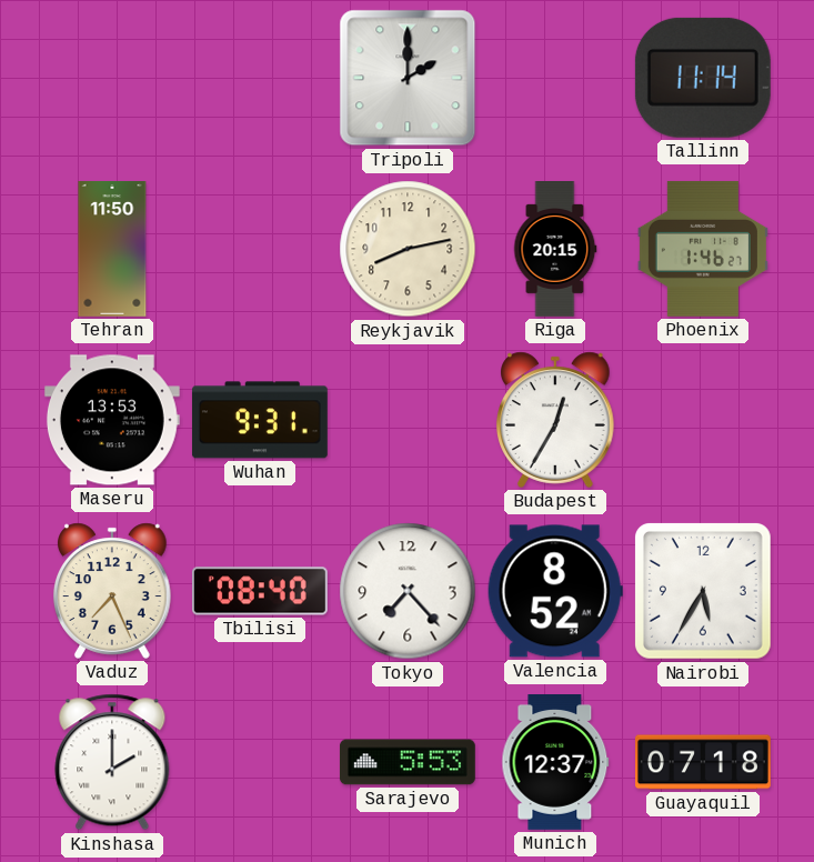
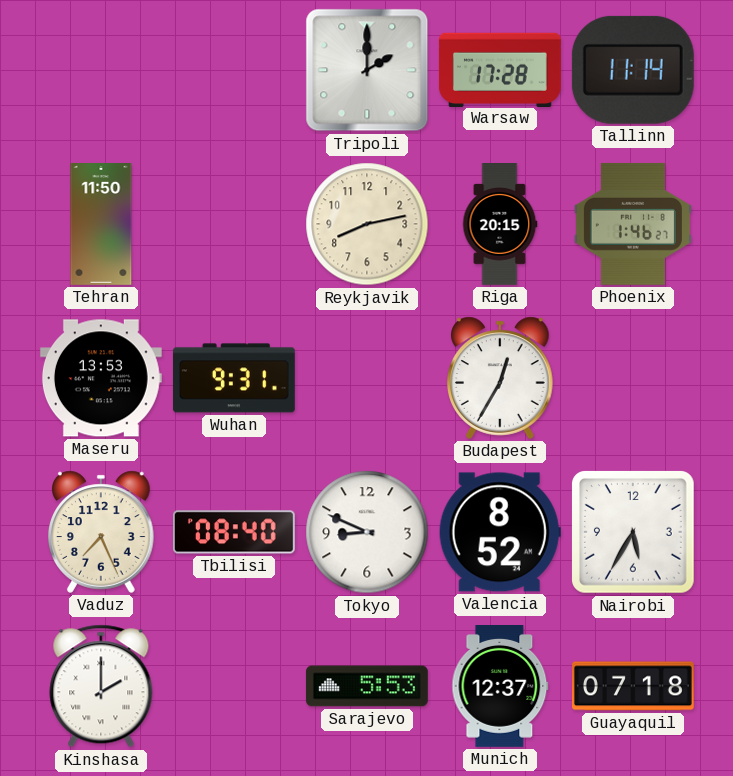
Warsaw: none -> 17:28 (500, 69)
Tokyo: 7:23 -> 8:49 (367, 532)
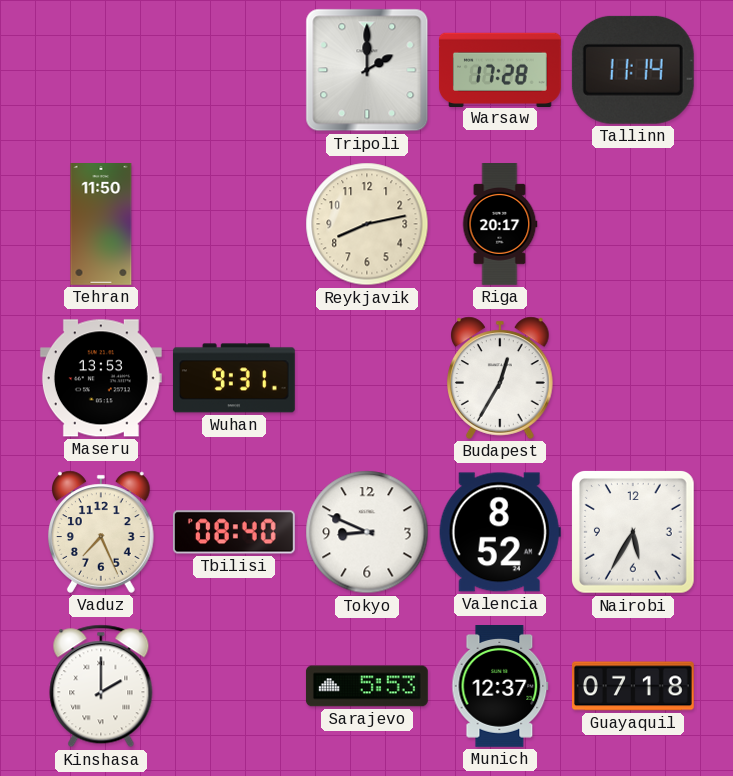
Riga: 20:15 -> 20:17 (500, 225)
Phoenix: 1:46 -> none (633, 224)
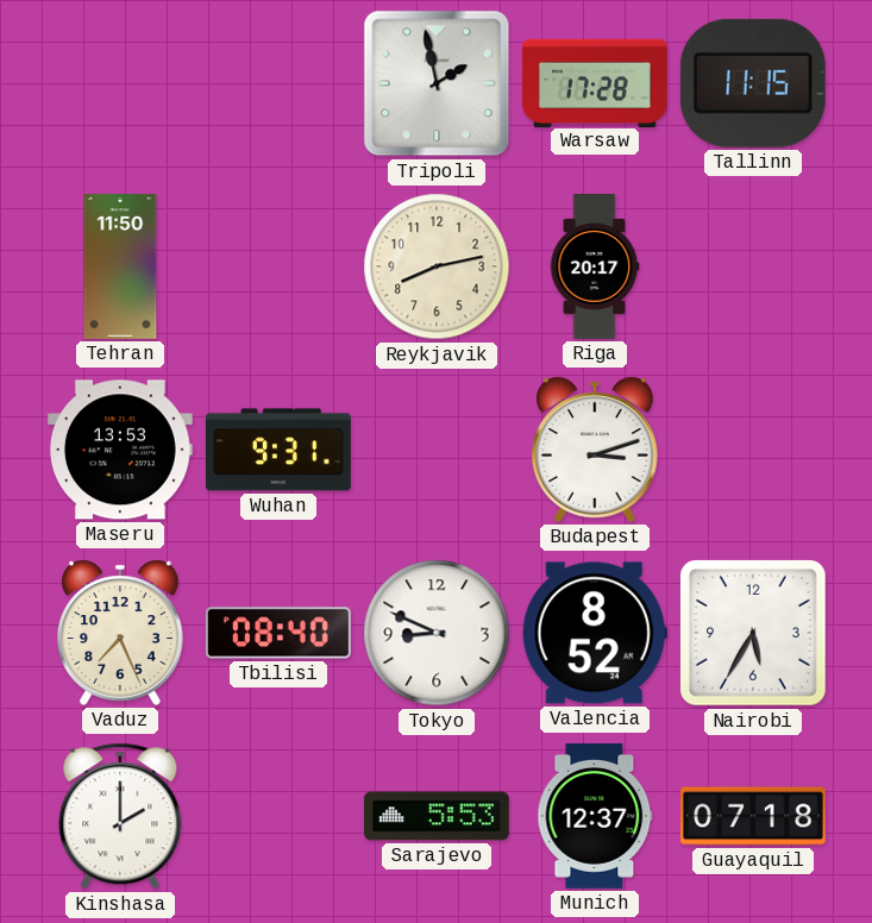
Tripoli: 2:00 -> 1:58 (437, 83)
Tallinn: 11:14 -> 11:15 (753, 83)
Budapest: 12:35 -> 3:12 (596, 450)
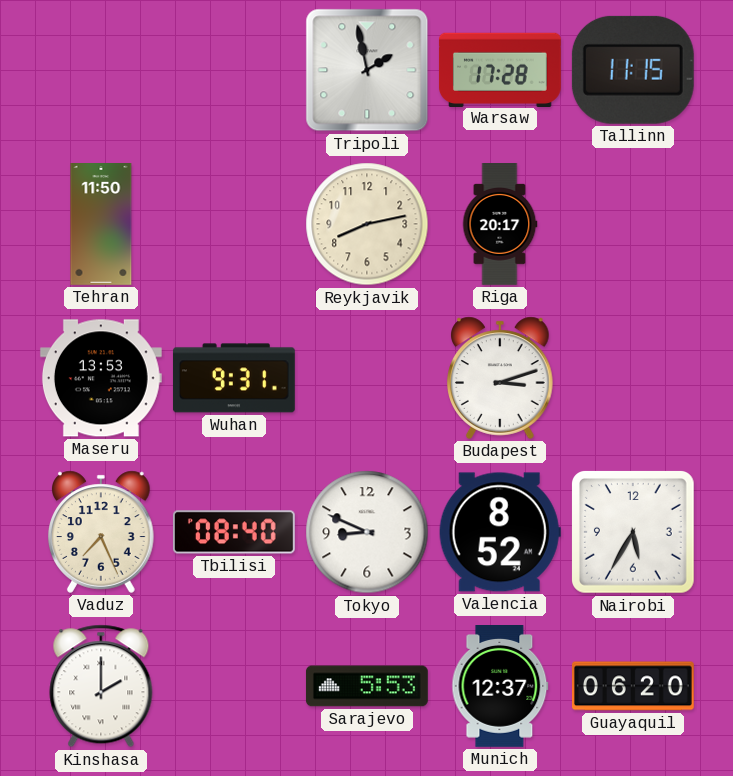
Guayaquil: 07:18 -> 06:20 (634, 686)
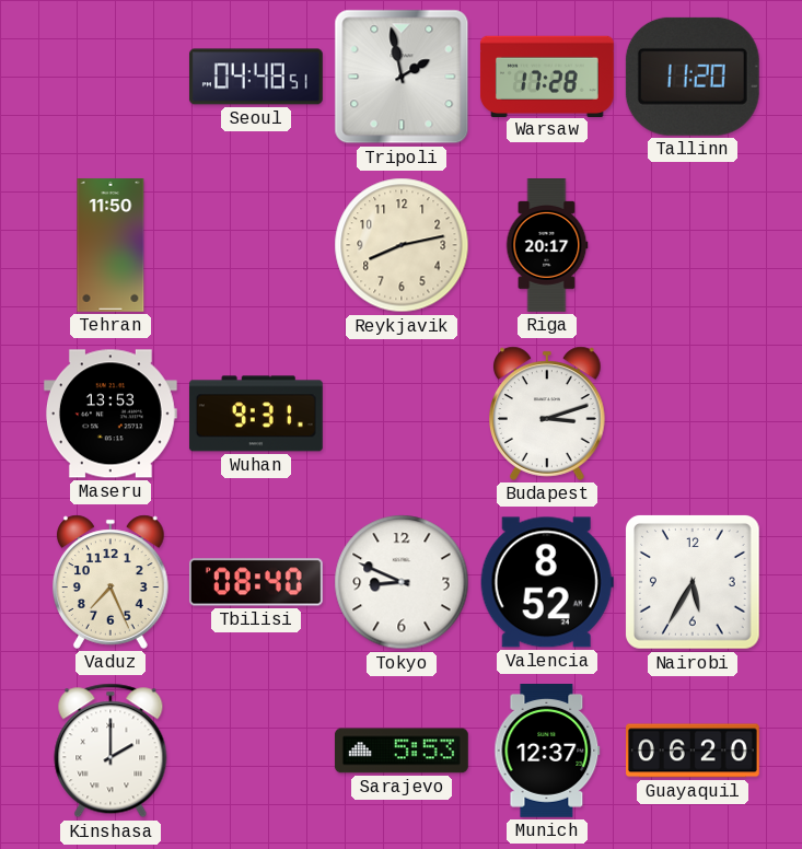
Seoul: none -> 04:48 (256, 77)
Tallinn: 11:15 -> 11:20 (693, 77)
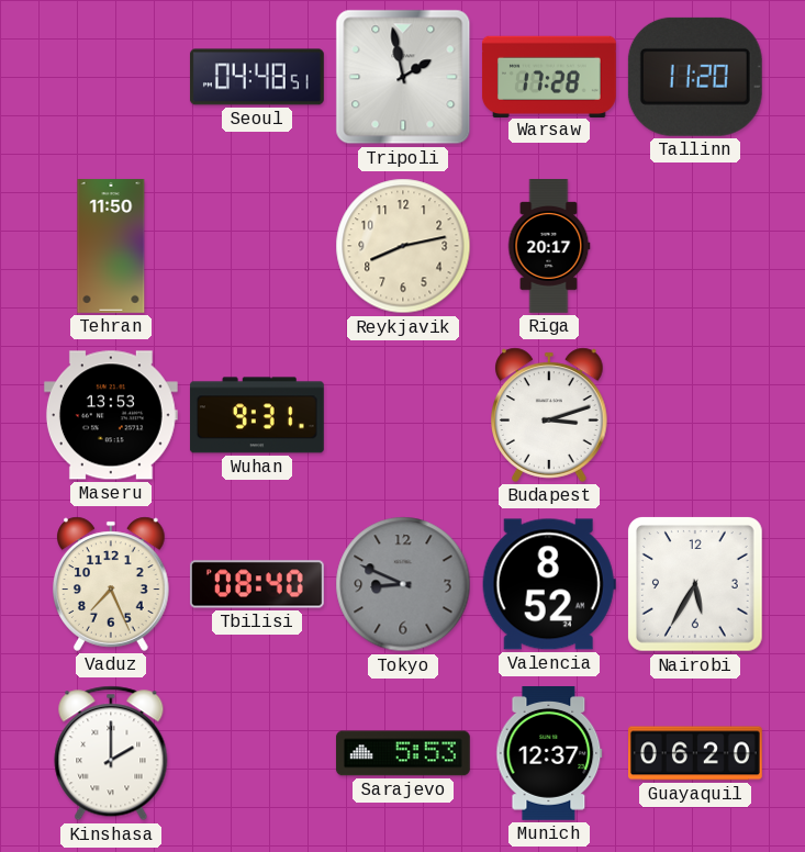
Tokyo dial: white -> grey (403, 584)
